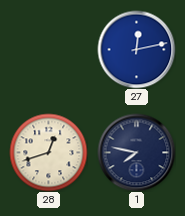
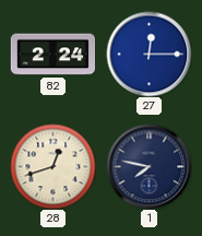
82: none -> 2:24 (52, 55)
27: 12:13 -> 12:15 (148, 54)
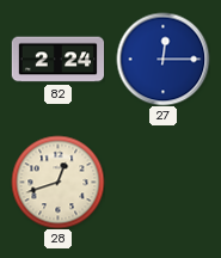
1: 7:47 -> none (148, 166)
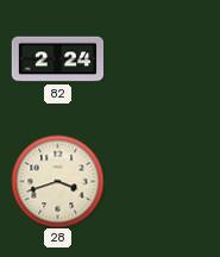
27: 12:15 -> none (162, 59)
28: 12:42 -> 3:42 (57, 181)
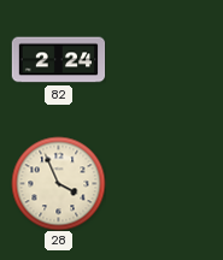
28: 3:42 -> 3:56 (58, 183)
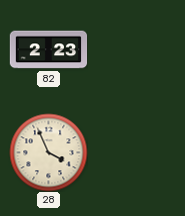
82: 2:24 -> 2:23 (48, 50)
